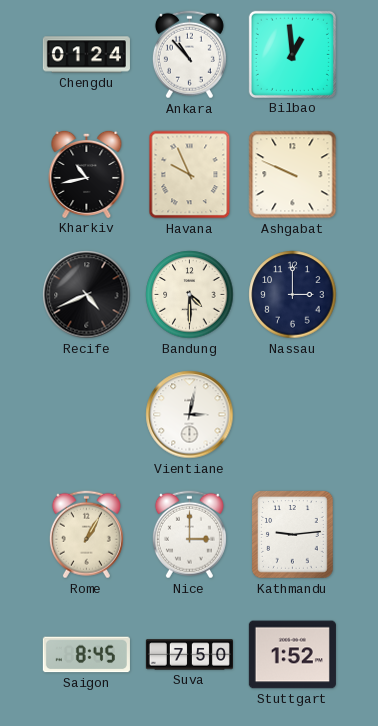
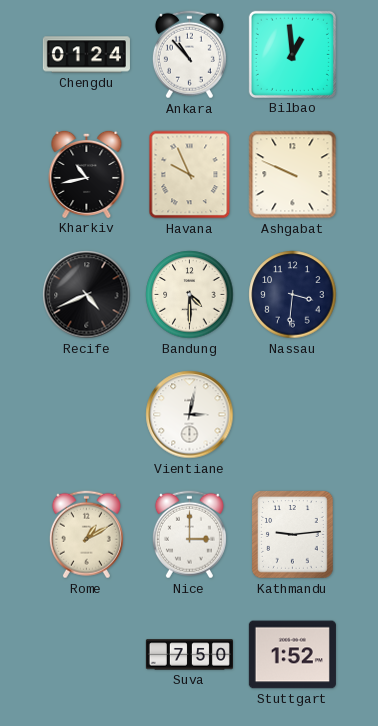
Nassau: 3:00 -> 3:31 (293, 295)
Rome: 1:05 -> 1:10 (86, 535)
Saigon: 8:45 -> none (86, 655)
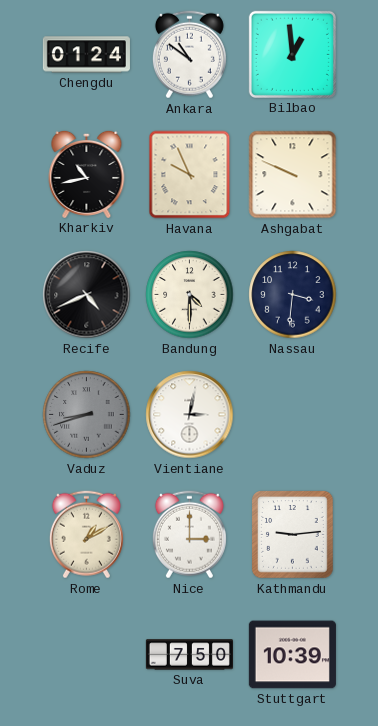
Ankara: 10:53 -> 10:51 (189, 55)
Vaduz: none -> 8:42 (87, 415)
Stuttgart: 1:52 -> 10:39 (292, 655)
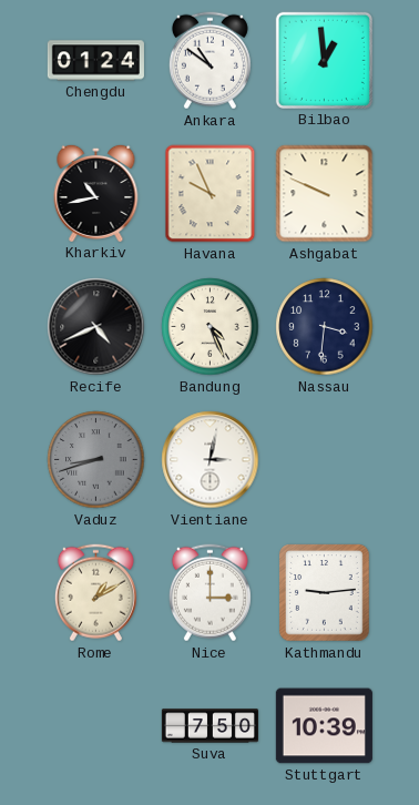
Bandung: 4:30 -> 4:26 (211, 327)
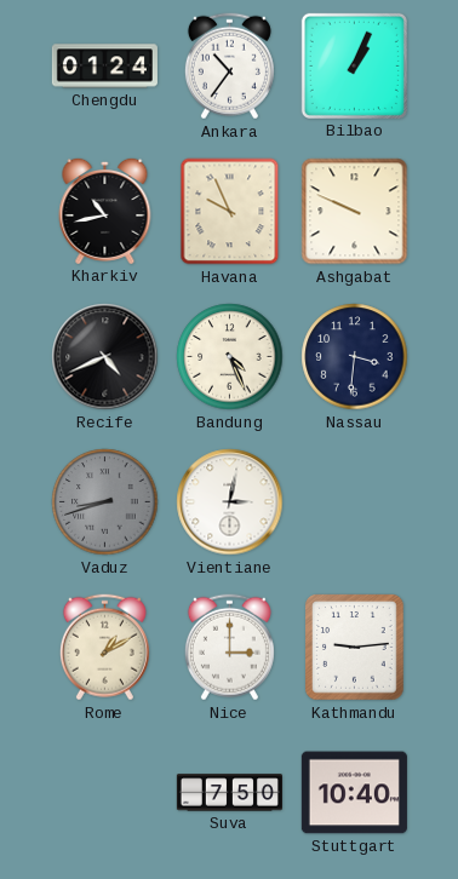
Ankara: 10:51 -> 10:36 (229, 67)
Bilbao: 12:59 -> 1:04 (354, 65)
Stuttgart: 10:39 -> 10:40 (354, 793)
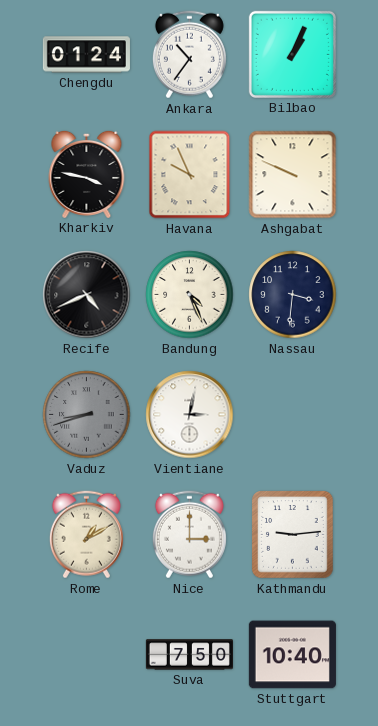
Kharkiv: 10:43 -> 3:47 (87, 174)
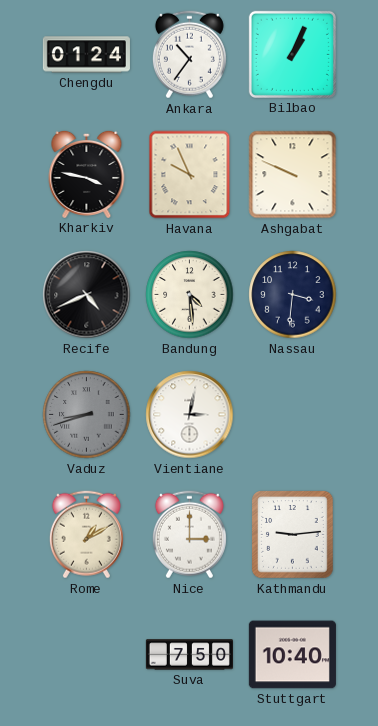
Bandung: 4:26 -> 4:29 (190, 295)
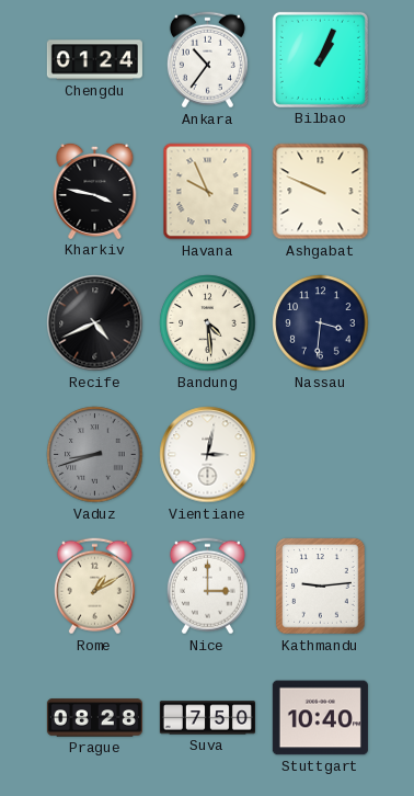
Prague: none -> 08:28 (94, 718)
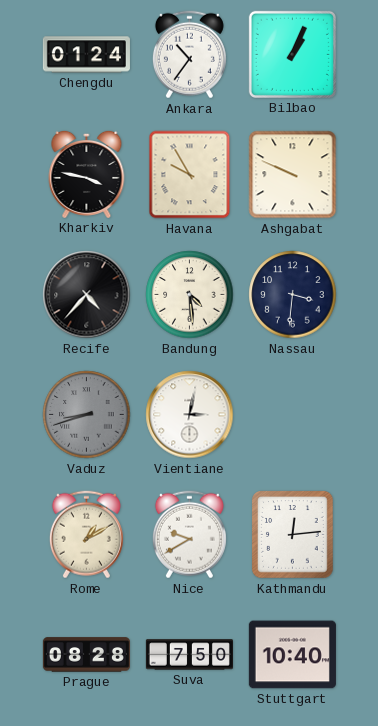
Havana: 9:56 -> 9:55 (190, 175)
Recife: 4:41 -> 4:37 (87, 295)
Nice: 3:00 -> 9:40 (189, 535)
Kathmandu: 9:14 -> 12:14 (293, 535)
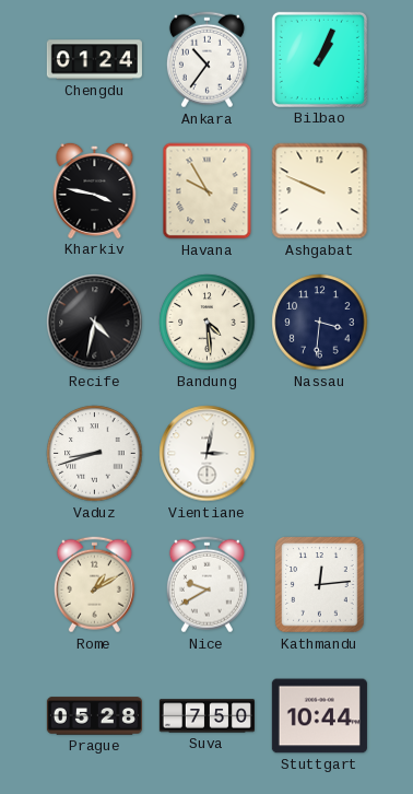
Recife: 4:37 -> 4:32 (95, 323)
Vaduz dial: grey -> white (95, 454)
Prague: 08:28 -> 05:28 (94, 716)
Stuttgart: 10:40 -> 10:44 (319, 716)
